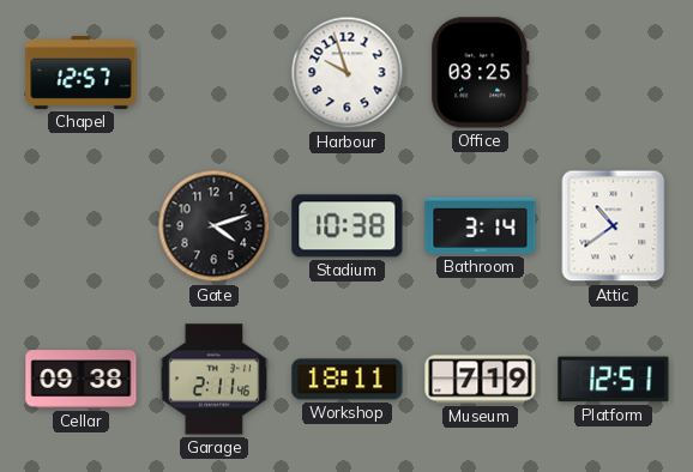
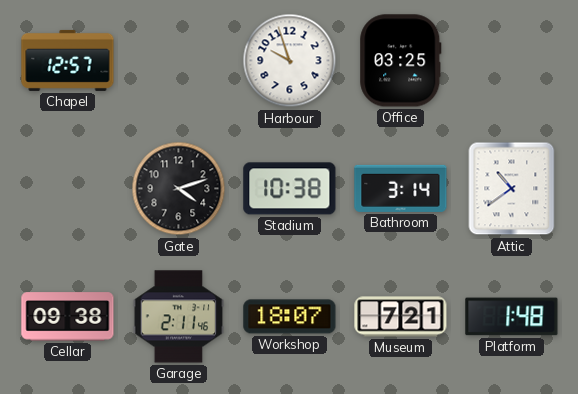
Workshop: 18:11 -> 18:07 (290, 317)
Museum: 7:19 -> 7:21 (401, 317)
Platform: 12:51 -> 1:48 (512, 317)
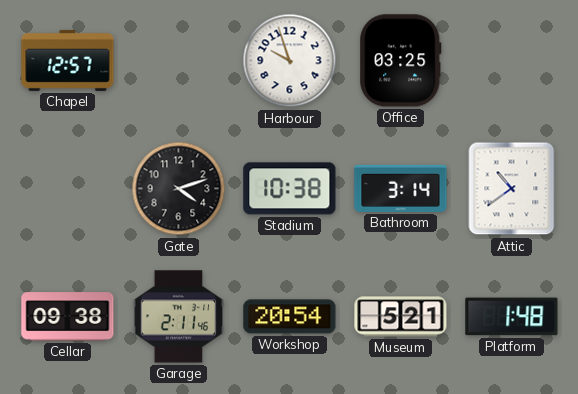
Workshop: 18:07 -> 20:54 (290, 317)
Museum: 7:21 -> 5:21 (401, 317)
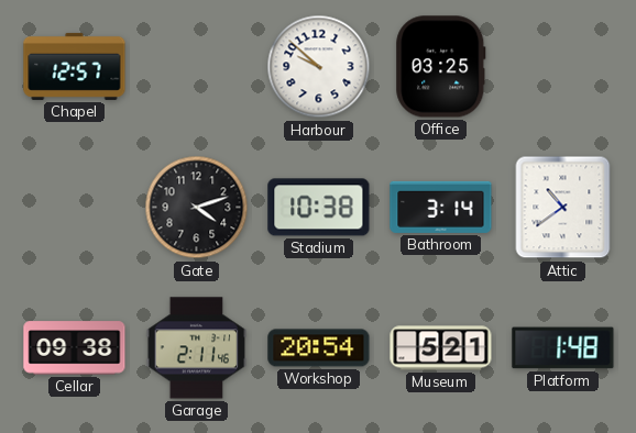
Harbour: 9:57 -> 9:52 (319, 67)
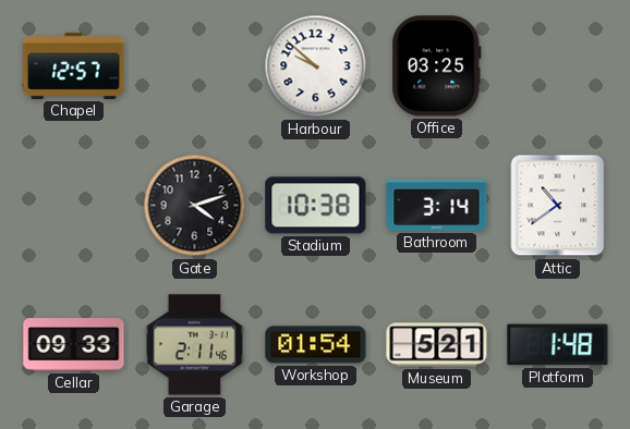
Cellar: 09:38 -> 09:33 (74, 345)
Workshop: 20:54 -> 01:54 (316, 345)
